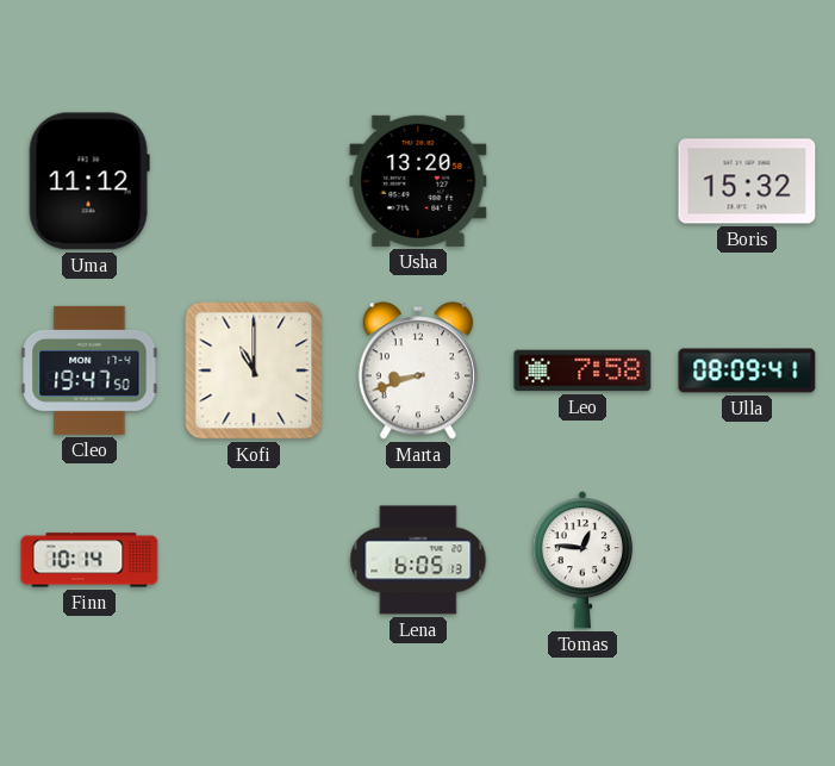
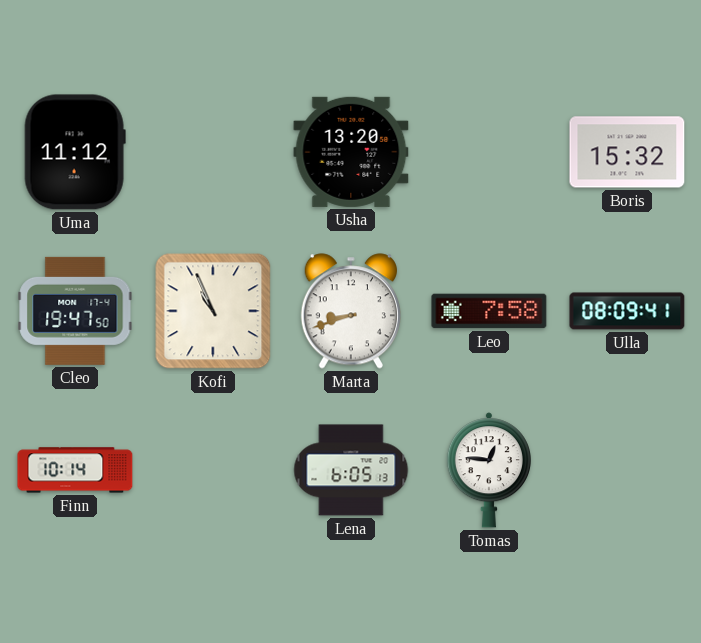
Kofi: 11:00 -> 10:56 (213, 311)
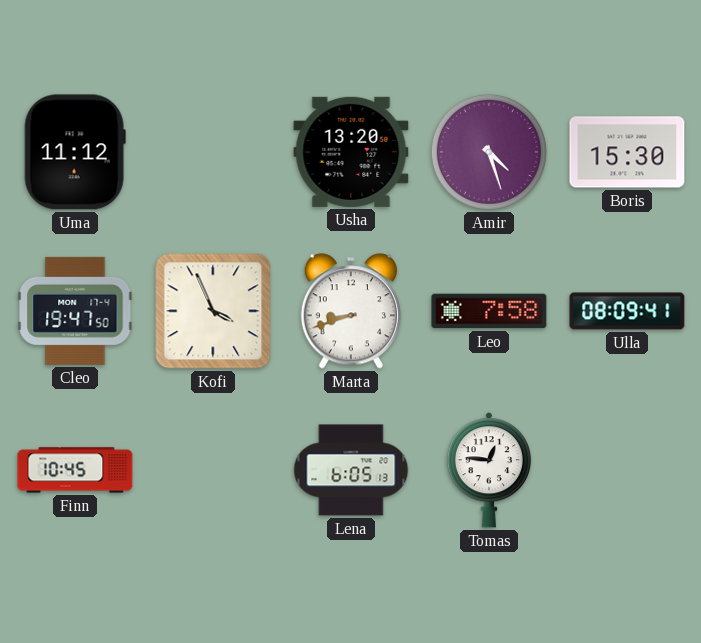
Amir: none -> 4:27 (489, 152)
Boris: 15:32 -> 15:30 (627, 152)
Kofi: 10:56 -> 3:56 (213, 311)
Finn: 10:14 -> 10:45 (75, 470)
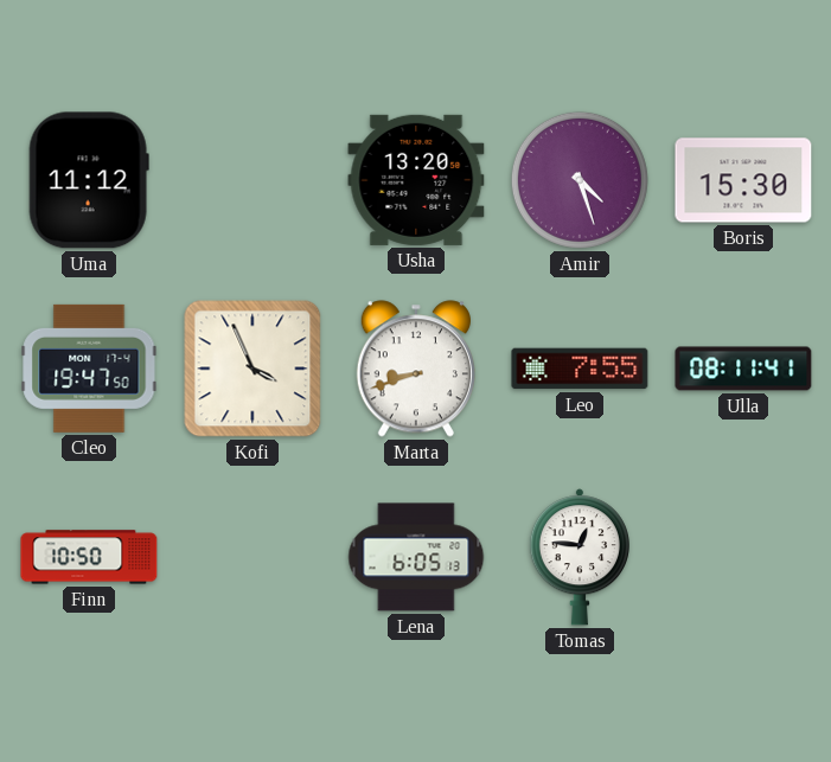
Leo: 7:58 -> 7:55 (580, 369)
Ulla: 08:09 -> 08:11 (743, 369)
Finn: 10:45 -> 10:50 (89, 557)
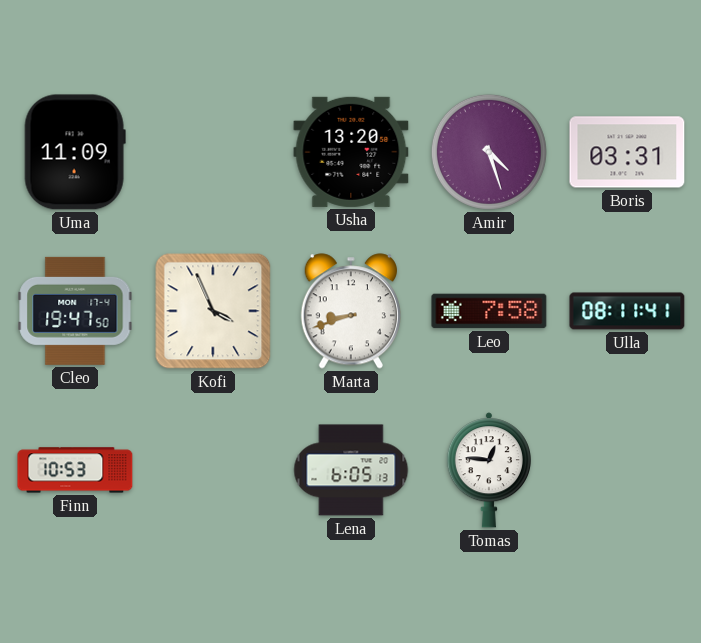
Uma: 11:12 -> 11:09 (75, 152)
Boris: 15:30 -> 03:31 (627, 152)
Leo: 7:55 -> 7:58 (489, 311)
Finn: 10:50 -> 10:53 (75, 470)
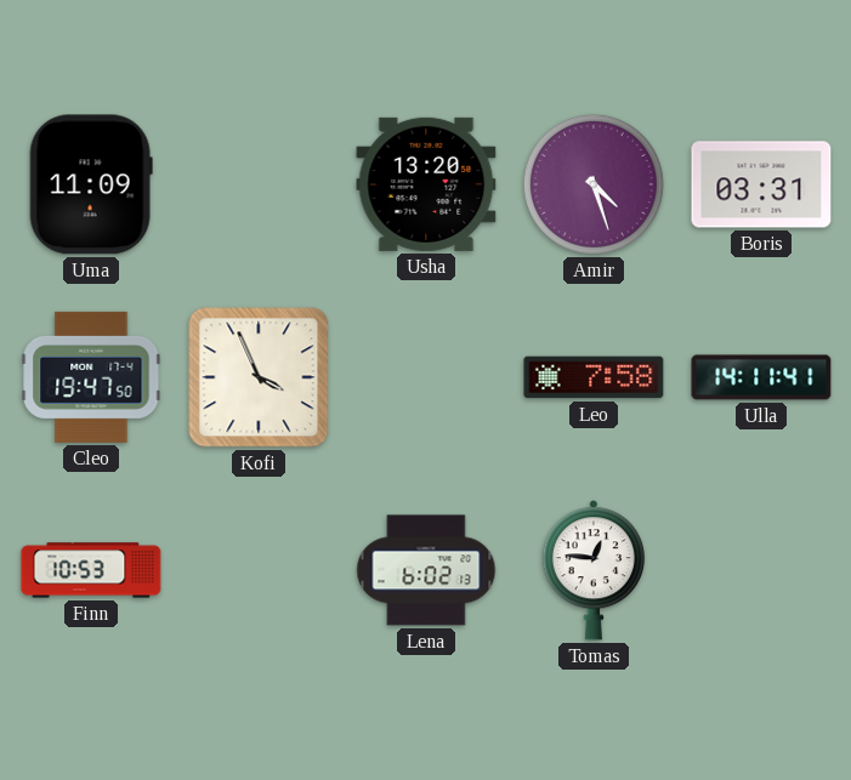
Marta: 8:42 -> none (351, 311)
Ulla: 08:11 -> 14:11 (761, 377)
Lena: 6:05 -> 6:02 (426, 570)
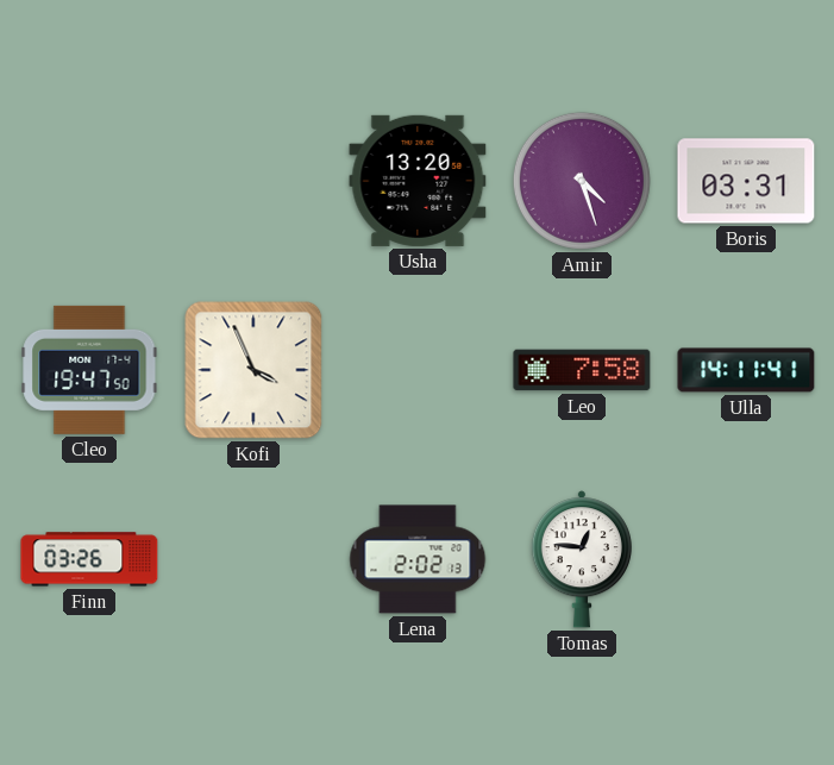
Uma: 11:09 -> none (91, 184)
Finn: 10:53 -> 03:26 (89, 559)
Lena: 6:02 -> 2:02 (418, 559)
